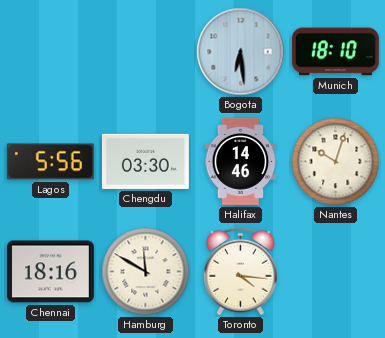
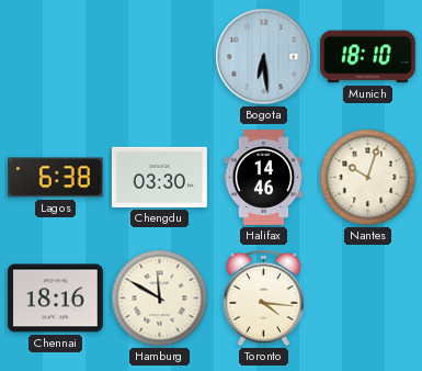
Lagos: 5:56 -> 6:38 (55, 178)
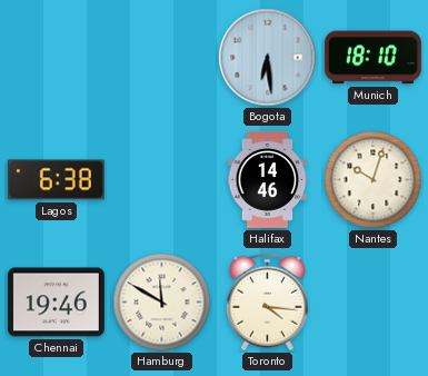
Chengdu: 03:30 -> none (159, 177)
Chennai: 18:16 -> 19:46 (56, 303)
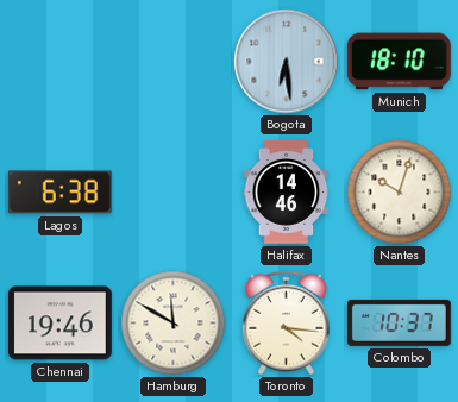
Colombo: none -> 10:37 (399, 322)
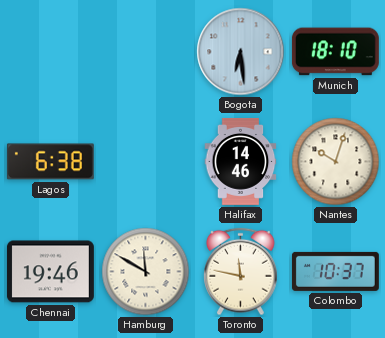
Toronto: 4:16 -> 11:47 (241, 272)
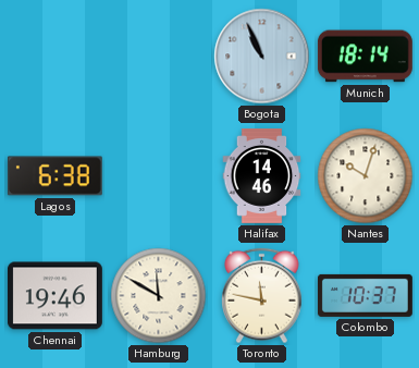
Bogota: 6:29 -> 10:56 (262, 57)
Munich: 18:10 -> 18:14 (365, 57)
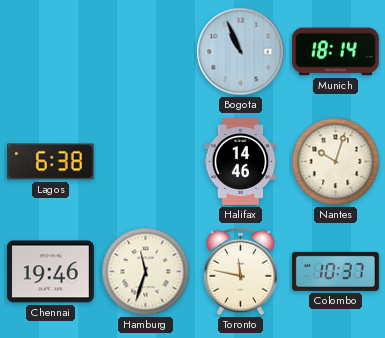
Hamburg: 11:50 -> 11:33 (146, 272)
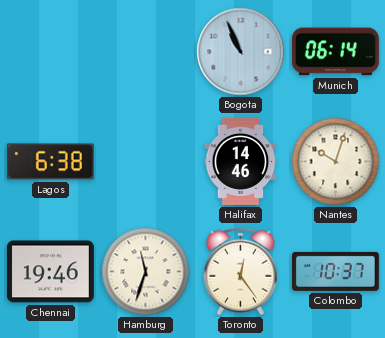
Munich: 18:14 -> 06:14 (335, 52)
Toronto: 11:47 -> 12:24 (241, 272)
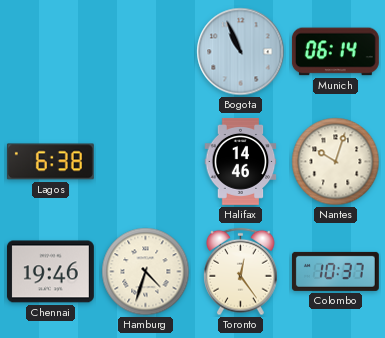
Hamburg: 11:33 -> 4:33 (146, 272)
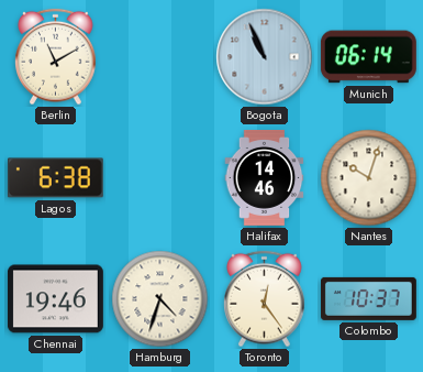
Berlin: none -> 11:10 (56, 57)
